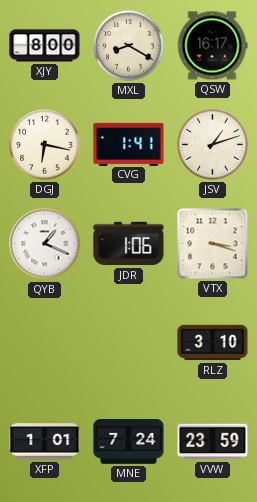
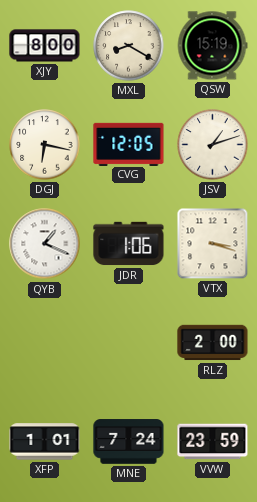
QSW: 16:17 -> 15:19 (212, 46)
CVG: 1:41 -> 12:05 (129, 144)
RLZ: 3:10 -> 2:00 (213, 343)
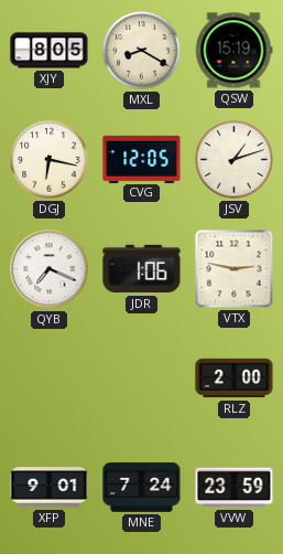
XJY: 8:00 -> 8:05 (50, 51)
QYB: 1:19 -> 7:19 (50, 269)
VTX: 3:18 -> 2:47 (235, 269)
XFP: 1:01 -> 9:01 (50, 488)
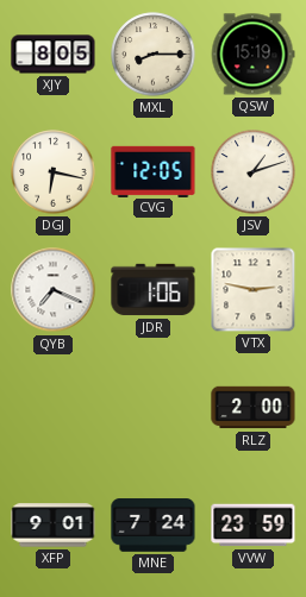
MXL: 8:20 -> 8:15 (154, 55)
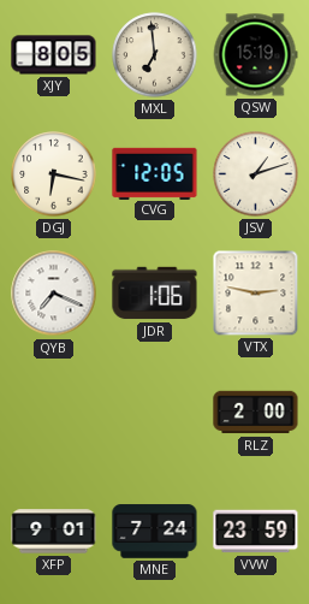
MXL: 8:15 -> 6:59 (155, 55)
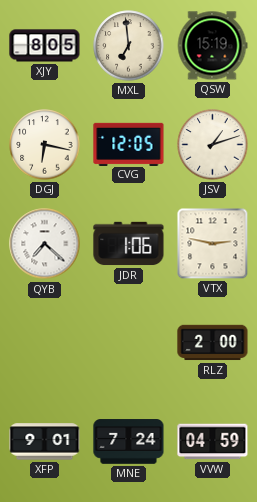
QYB: 7:19 -> 7:22 (45, 244)
VVW: 23:59 -> 04:59 (213, 442)
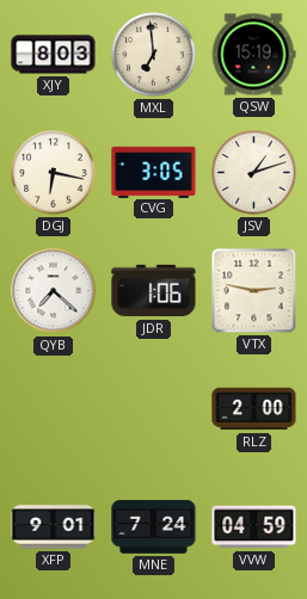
XJY: 8:05 -> 8:03 (54, 55)
CVG: 12:05 -> 3:05 (154, 172)
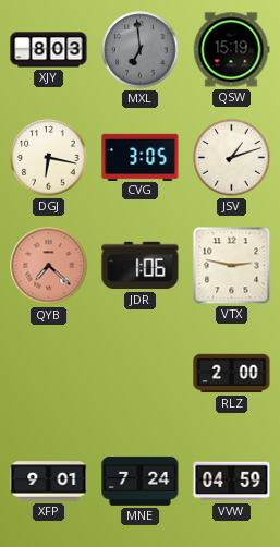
MXL dial: cream -> grey (141, 50)
QYB dial: white -> salmon (49, 266)
